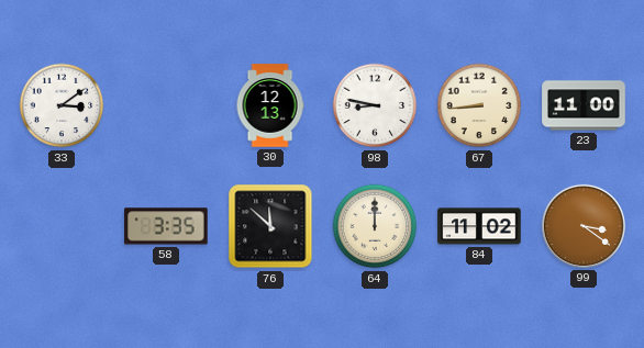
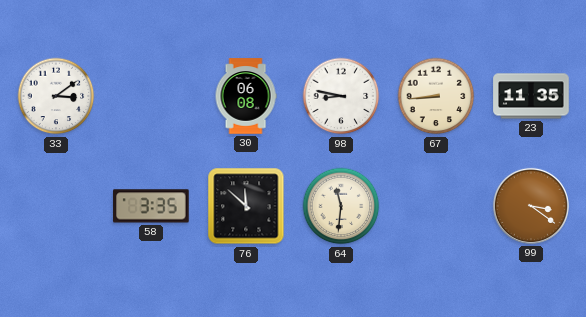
30: 12:13 -> 06:08 (246, 96)
23: 11:00 -> 11:35 (531, 96)
64: 12:00 -> 11:31 (341, 206)
84: 11:02 -> none (479, 226)
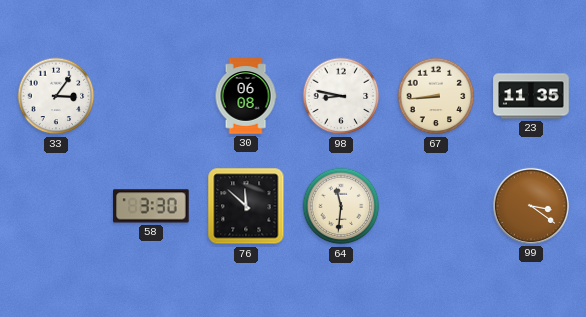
33: 3:09 -> 3:06 (56, 96)
58: 3:35 -> 3:30 (151, 206)
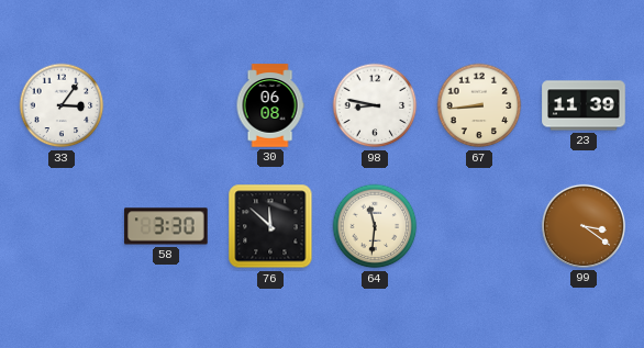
23: 11:35 -> 11:39 (584, 105)
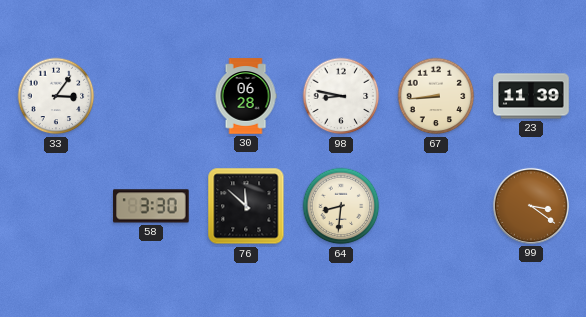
30: 06:08 -> 06:28 (246, 96)
64: 11:31 -> 8:31 (341, 206)
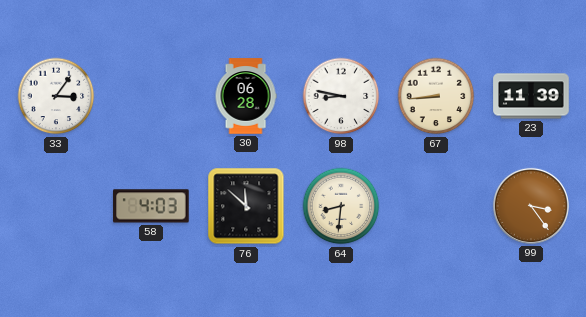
58: 3:30 -> 4:03 (151, 206)
99: 3:21 -> 3:24 (531, 206)
